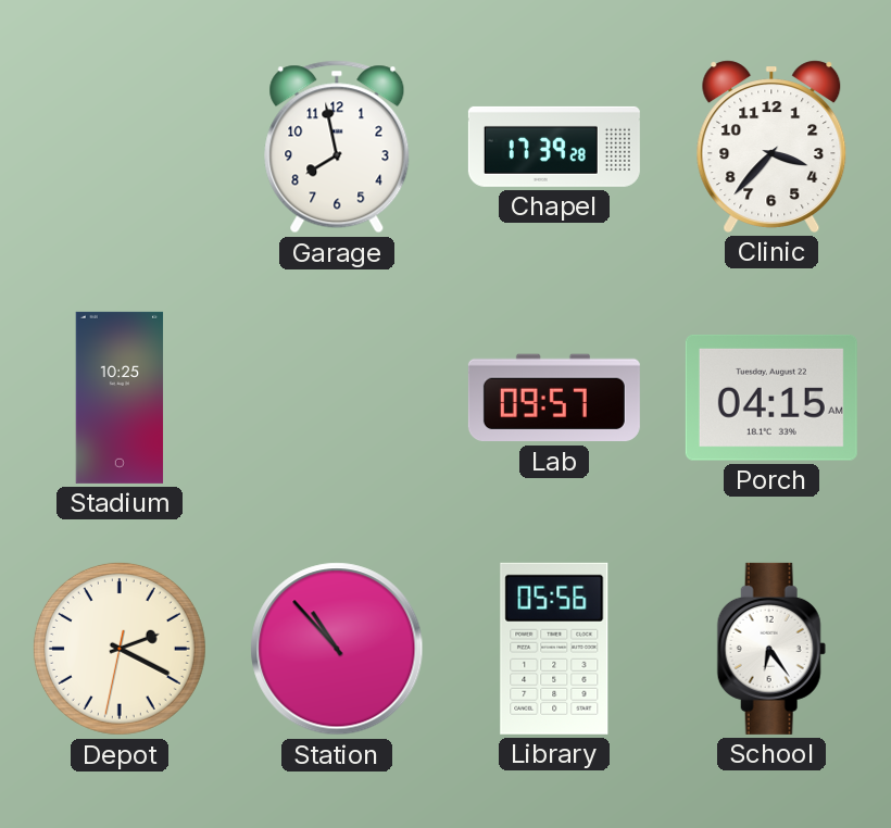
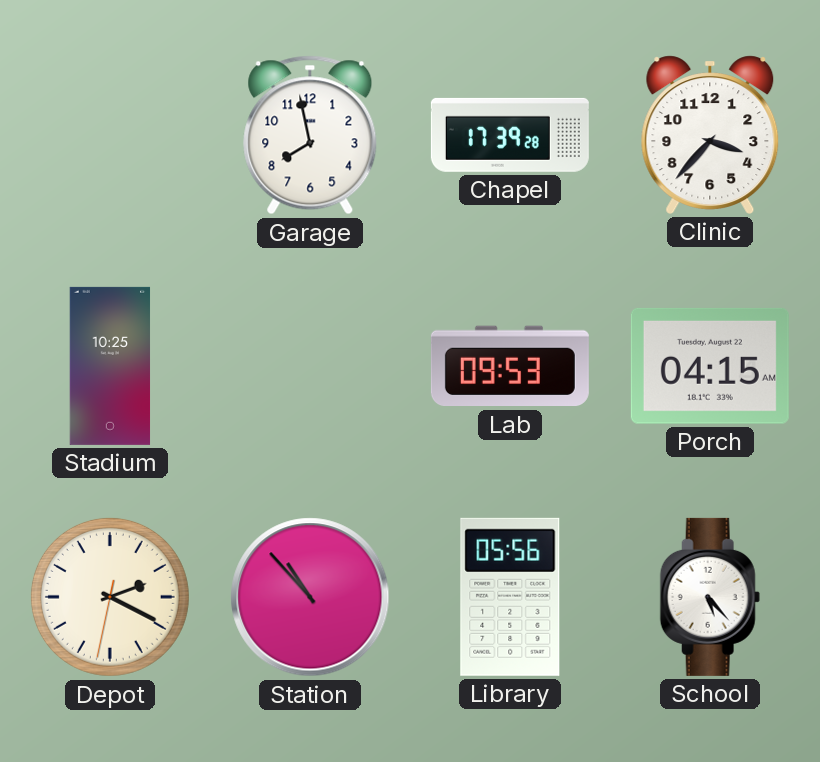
Lab: 09:57 -> 09:53 (510, 366)
School: 6:24 -> 5:23 (710, 597)
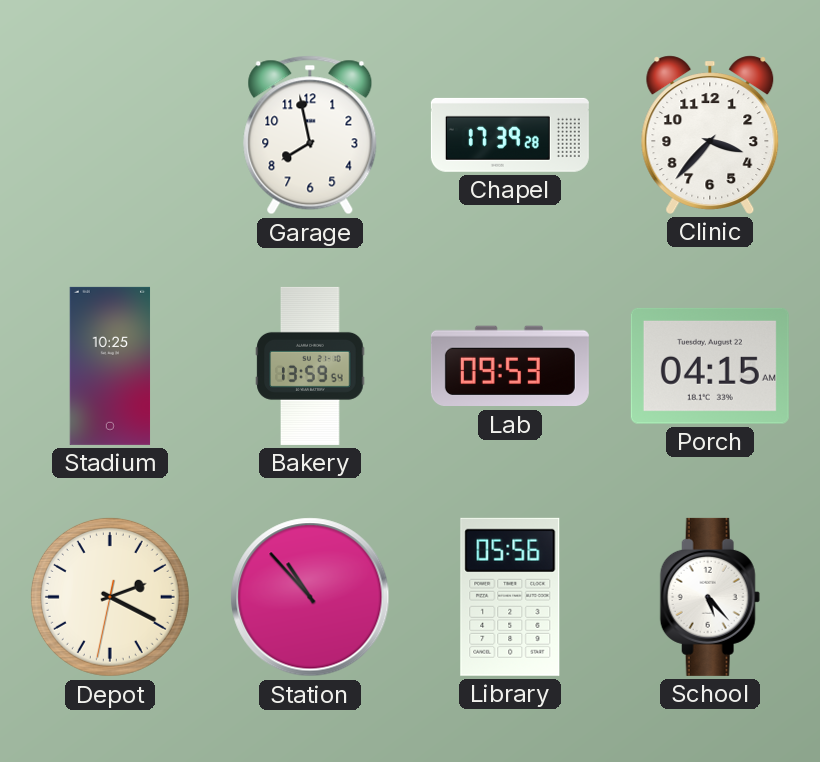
Bakery: none -> 13:59 (310, 366)
